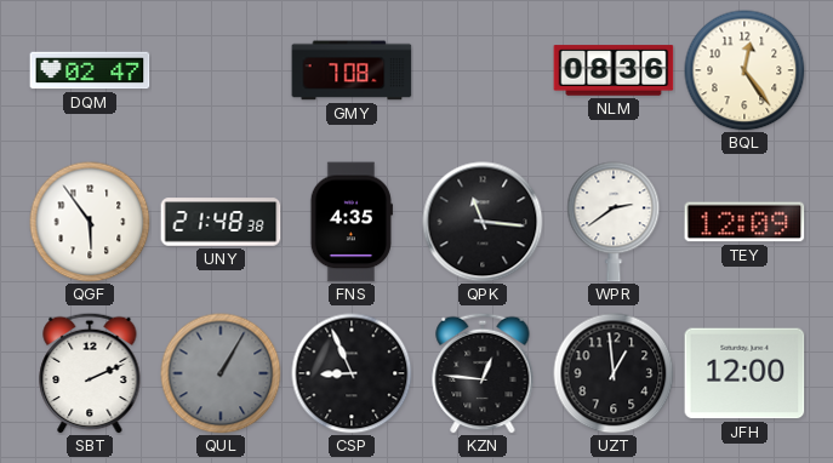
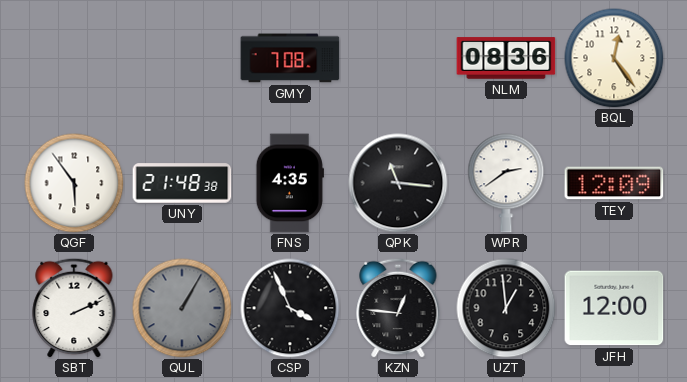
DQM: 02:47 -> none (90, 70)
CSP: 8:56 -> 3:56 (290, 308)
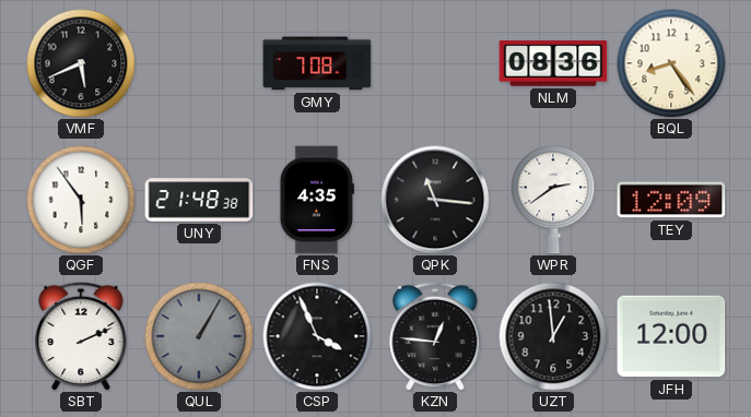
VMF: none -> 5:41 (81, 63)
BQL: 12:24 -> 8:24 (671, 63)
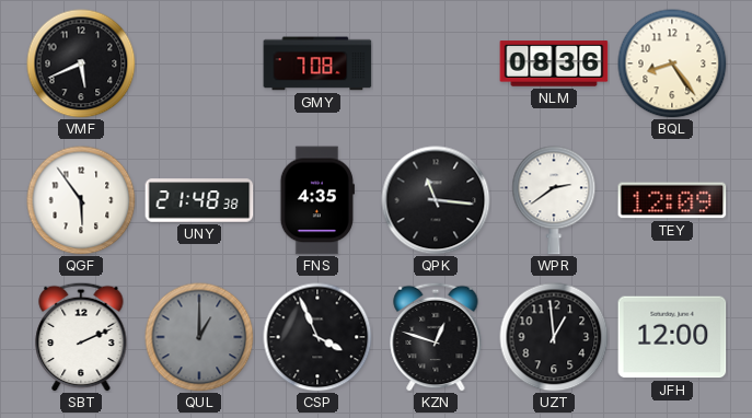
QUL: 1:05 -> 1:00 (199, 337)
KZN: 12:46 -> 12:48 (436, 337)
